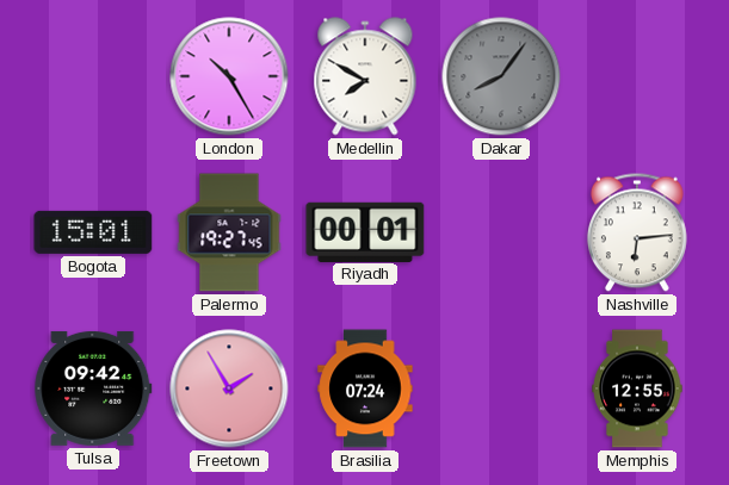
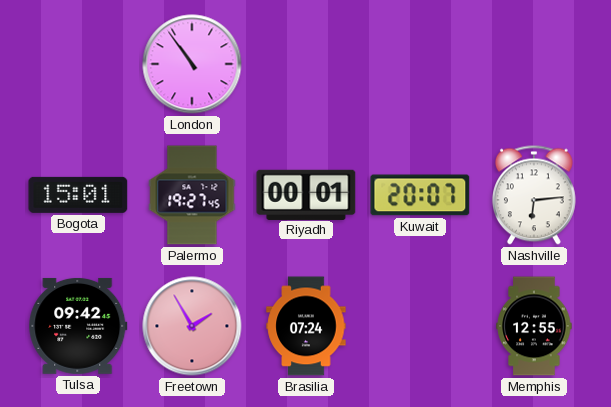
London: 10:25 -> 10:54 (192, 64)
Medellin: 7:50 -> none (365, 76)
Dakar: 8:06 -> none (501, 76)
Kuwait: none -> 20:07 (420, 195)
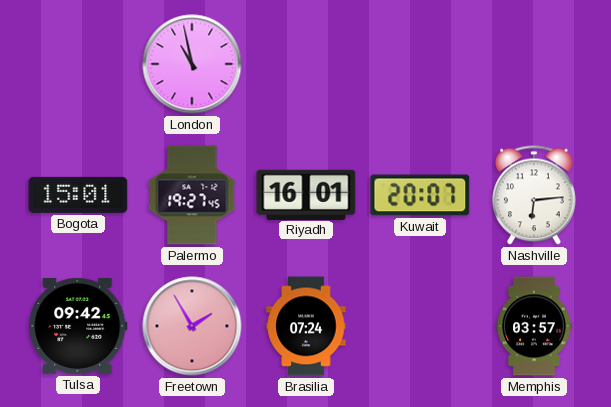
London: 10:54 -> 10:58 (192, 64)
Riyadh: 00:01 -> 16:01 (306, 194)
Memphis: 12:55 -> 03:57 (534, 326)
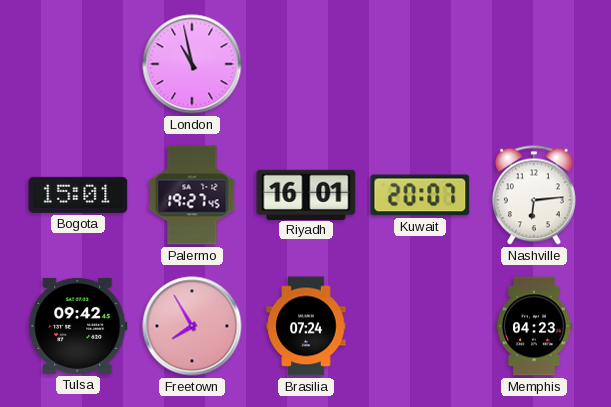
Freetown: 1:55 -> 7:55 (192, 326)
Memphis: 03:57 -> 04:23 (534, 326)
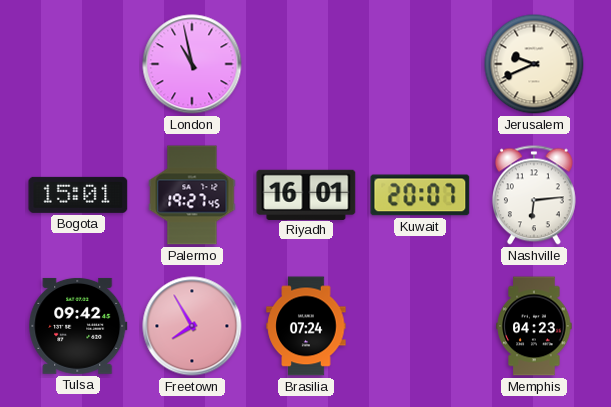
Jerusalem: none -> 9:41 (534, 64)
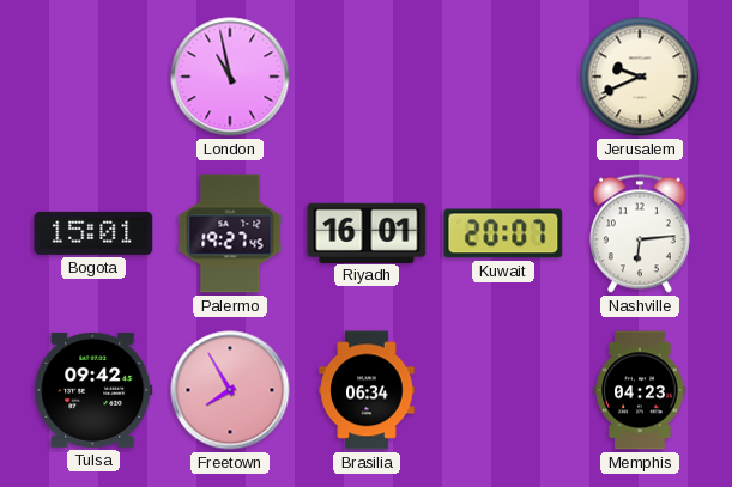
Brasilia: 07:24 -> 06:34 (367, 390)
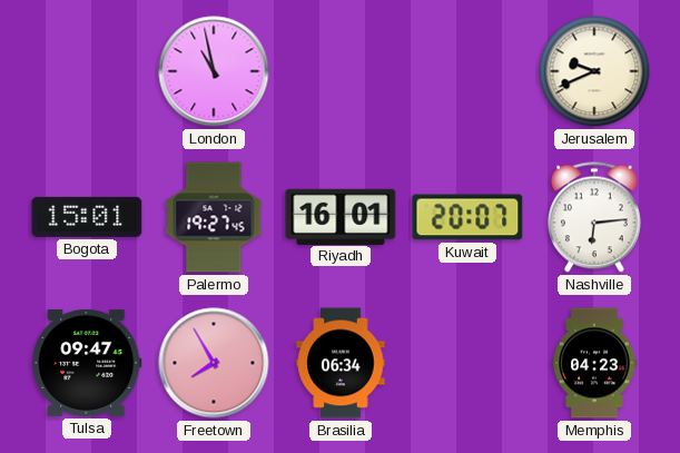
Tulsa: 09:42 -> 09:47 (87, 363)
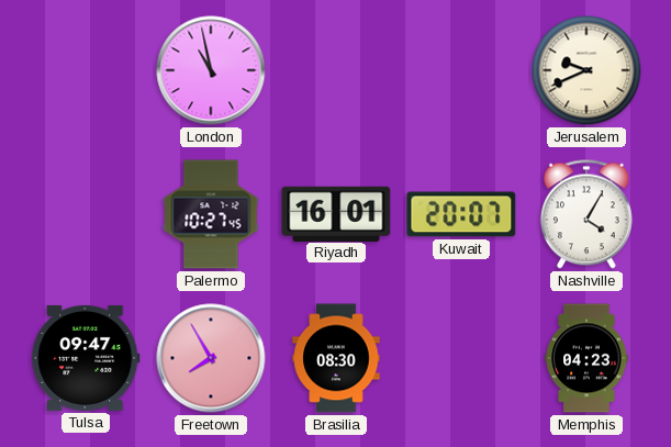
Bogota: 15:01 -> none (87, 217)
Palermo: 19:27 -> 10:27 (211, 214)
Nashville: 6:14 -> 4:05 (586, 214)
Brasilia: 06:34 -> 08:30 (336, 358)
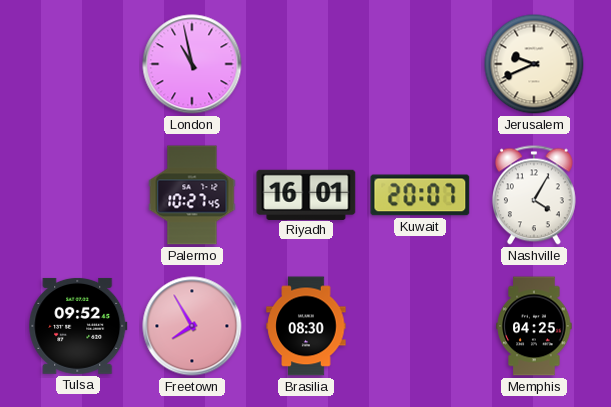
Tulsa: 09:47 -> 09:52 (78, 326)
Memphis: 04:23 -> 04:25 (534, 326)
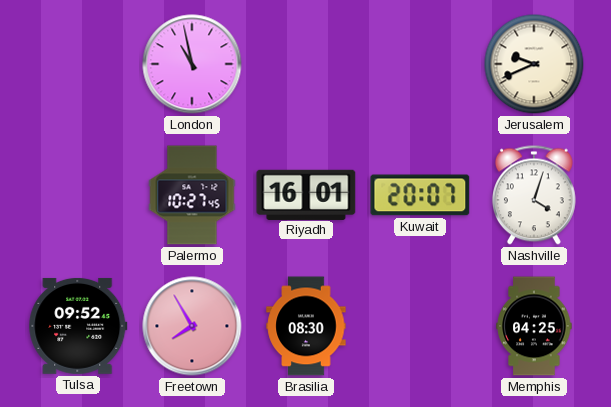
Nashville: 4:05 -> 4:03 (534, 195)
